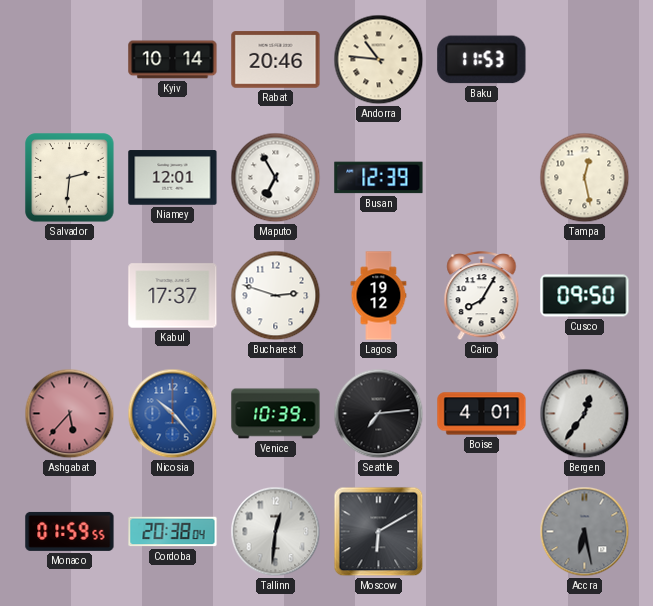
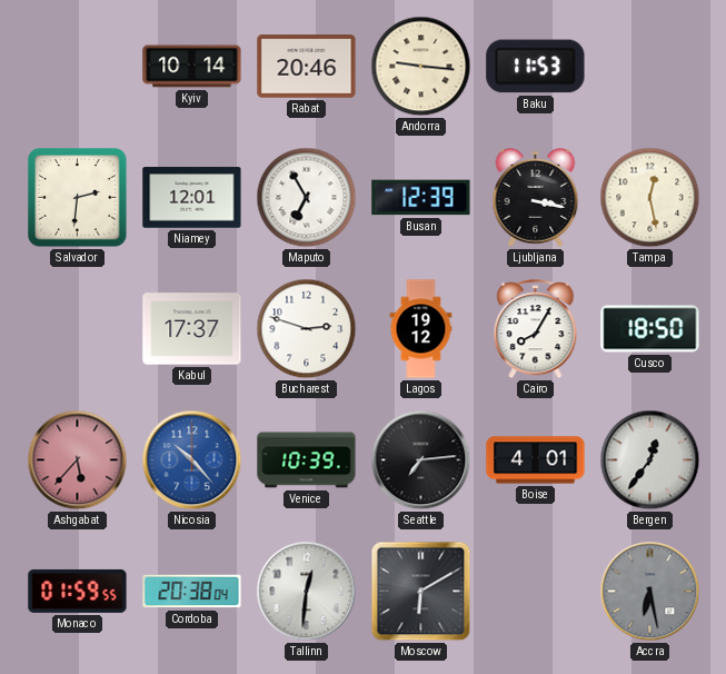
Andorra: 10:46 -> 9:16 (421, 67)
Ljubljana: none -> 3:17 (536, 198)
Cusco: 09:50 -> 18:50 (650, 329)
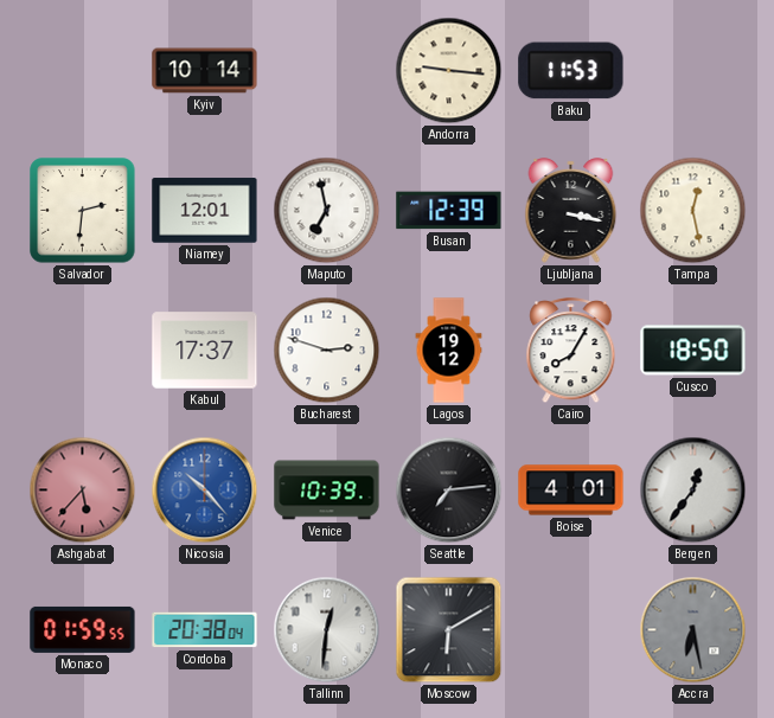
Rabat: 20:46 -> none (307, 67)
Maputo: 6:55 -> 6:58 (327, 211)
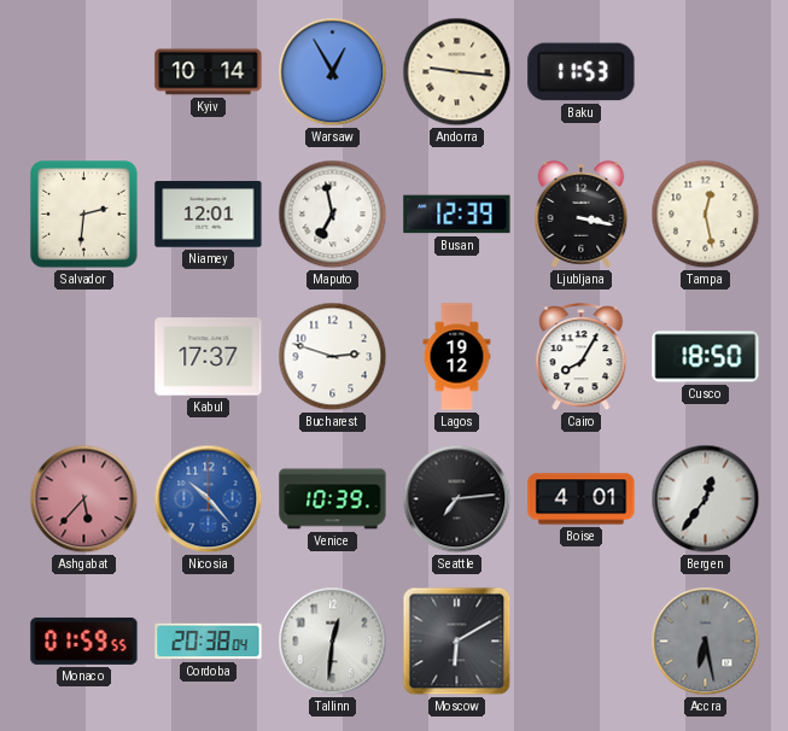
Warsaw: none -> 12:55 (333, 72)
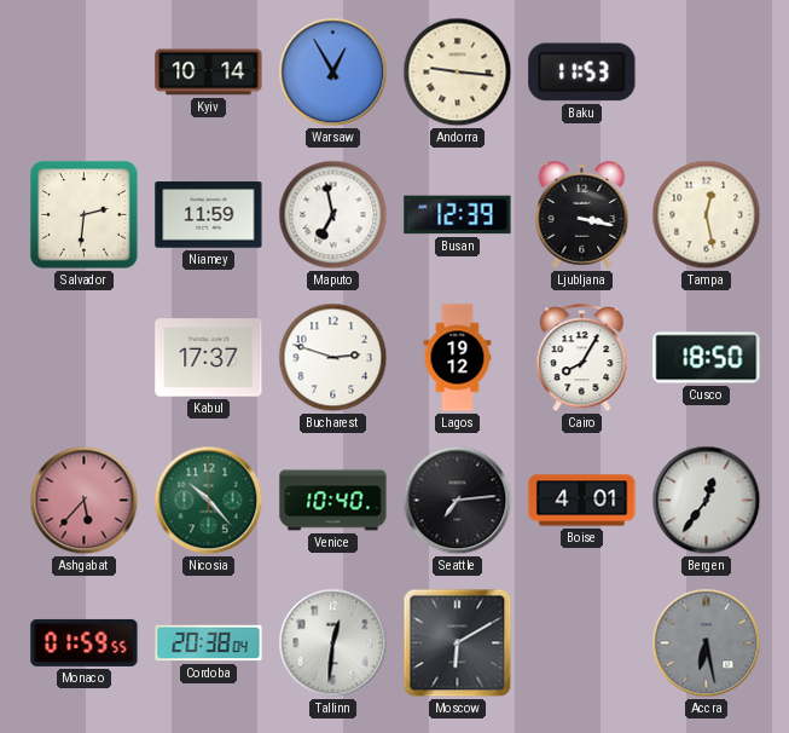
Niamey: 12:01 -> 11:59 (209, 215)
Nicosia dial: blue -> green (209, 501)
Venice: 10:39 -> 10:40 (333, 501)
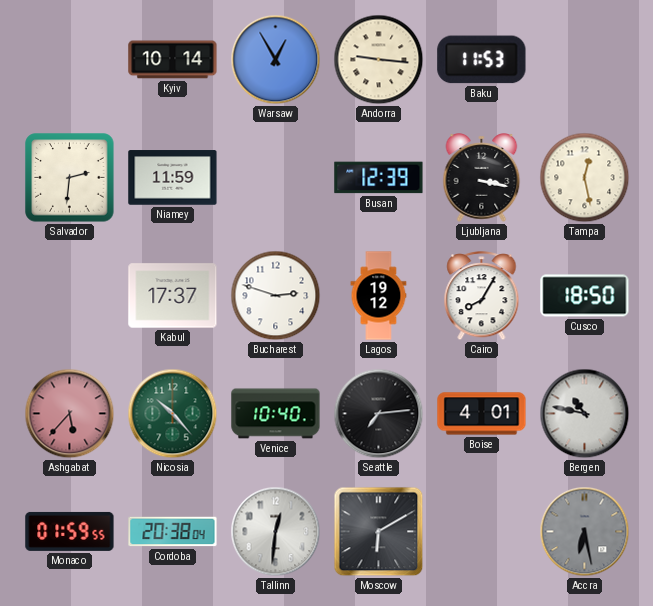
Maputo: 6:58 -> none (333, 215)
Bergen: 12:36 -> 10:47 (585, 414)
